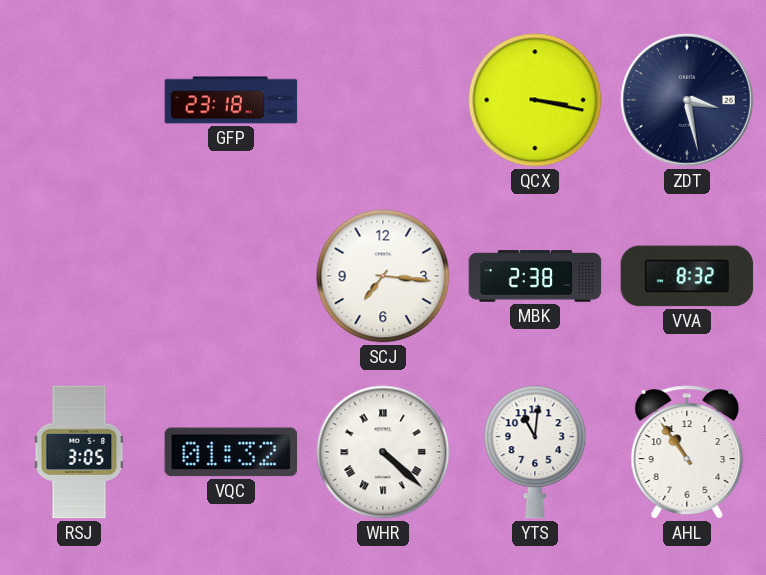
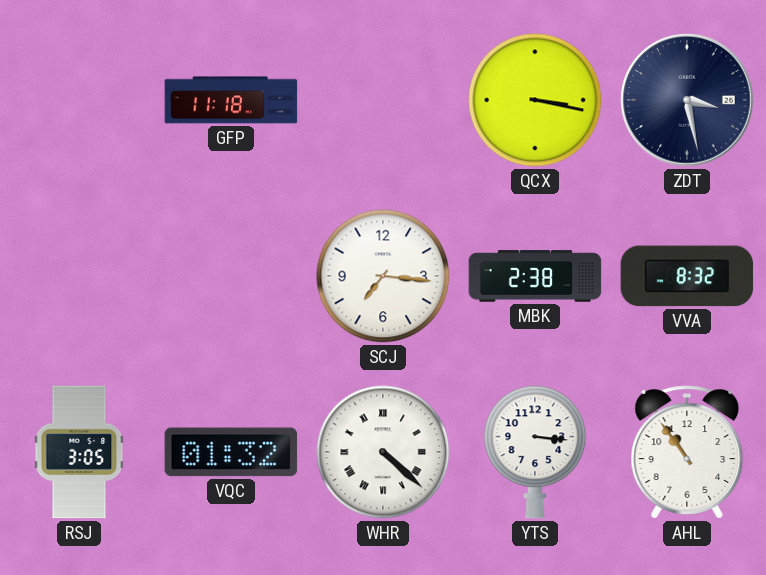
GFP: 23:18 -> 11:18 (231, 100)
YTS: 11:01 -> 3:16 (535, 452)
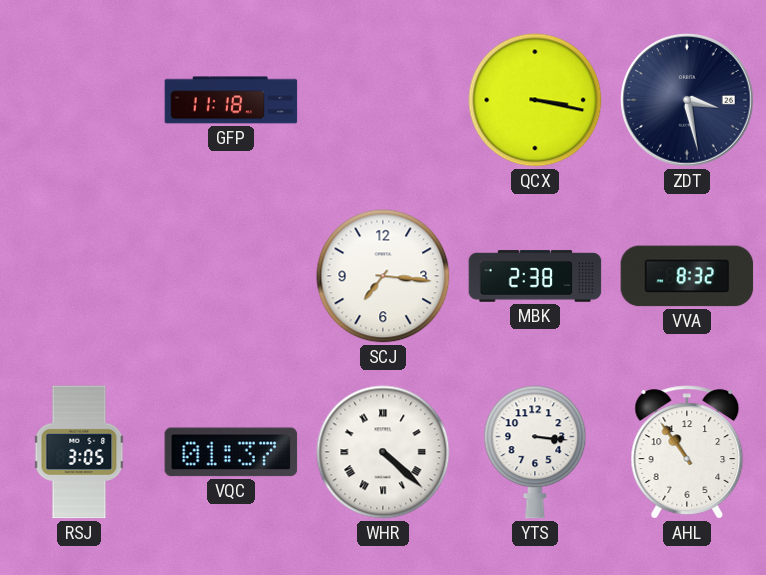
VQC: 01:32 -> 01:37 (231, 452)
